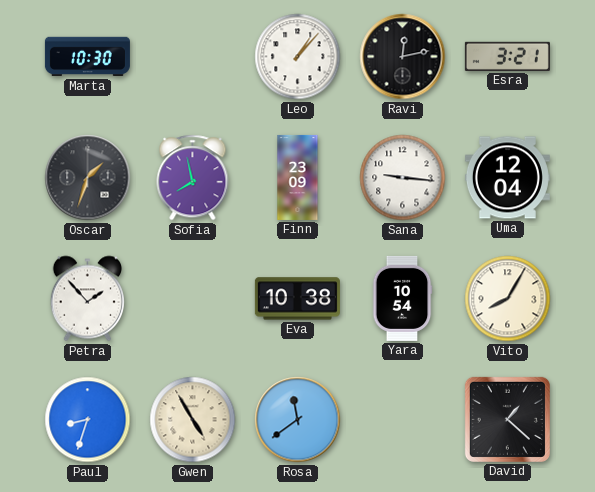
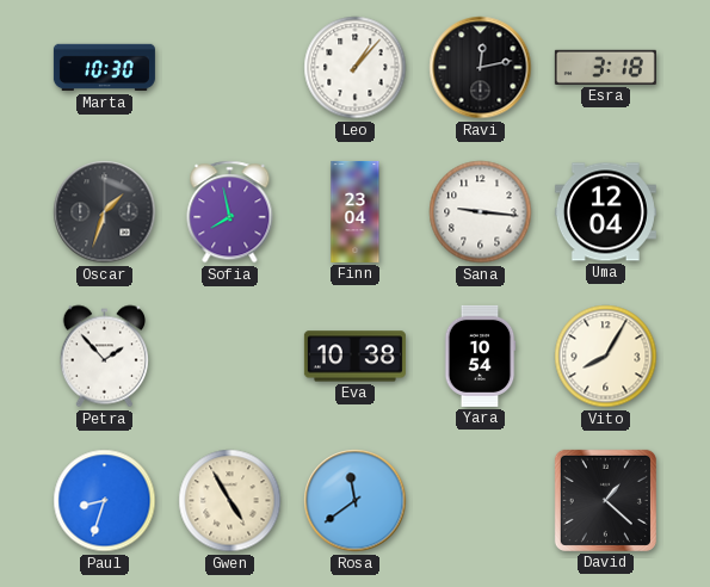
Esra: 3:21 -> 3:18 (605, 67)
Finn: 23:09 -> 23:04 (356, 211)
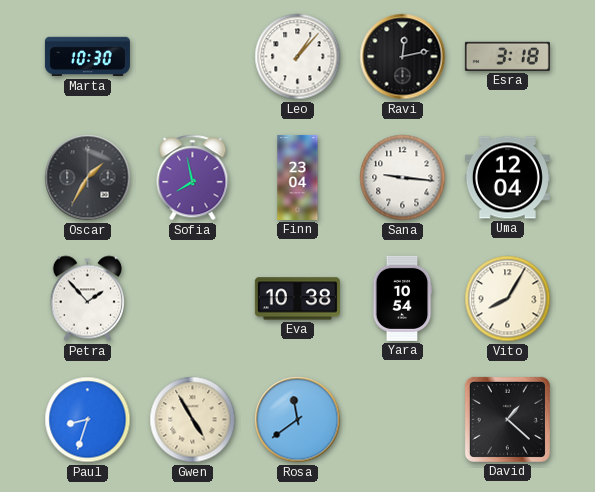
Oscar: 1:33 -> 1:35 (88, 178)
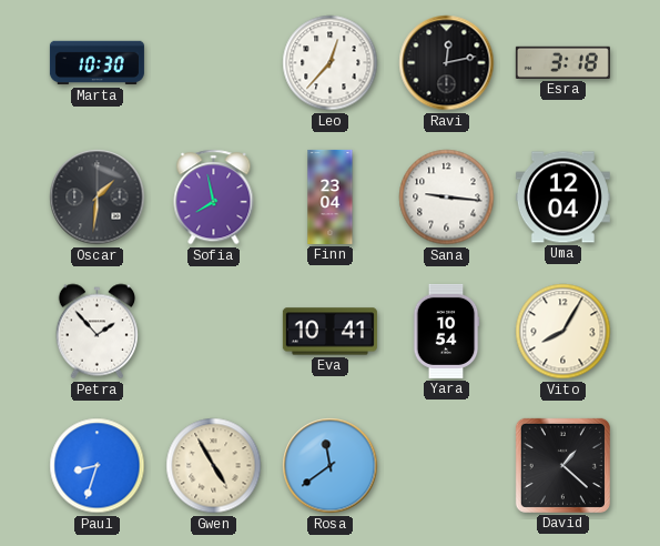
Leo: 1:07 -> 12:37 (331, 63)
Oscar: 1:35 -> 1:31 (98, 198)
Eva: 10:38 -> 10:41 (329, 332)
